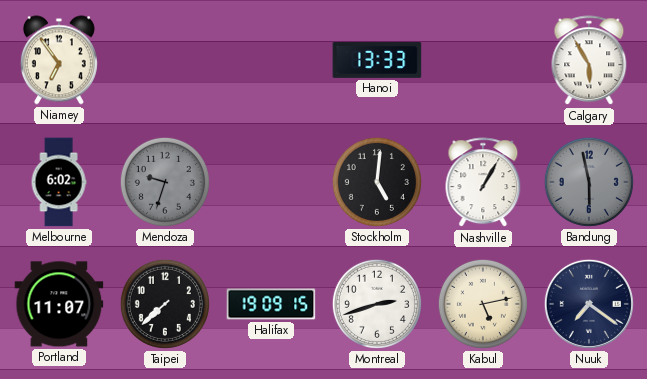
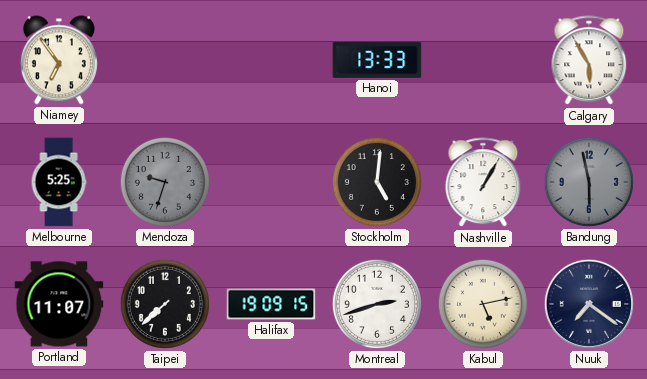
Melbourne: 6:02 -> 5:25 (59, 182)
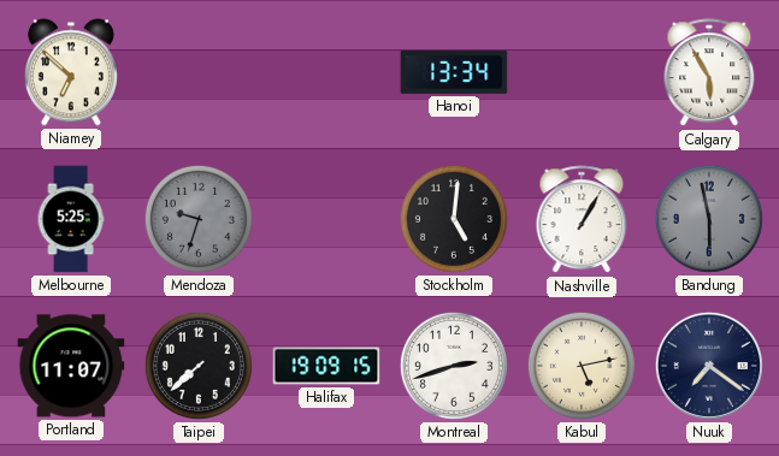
Niamey: 6:54 -> 6:52 (71, 72)
Hanoi: 13:33 -> 13:34 (454, 72)
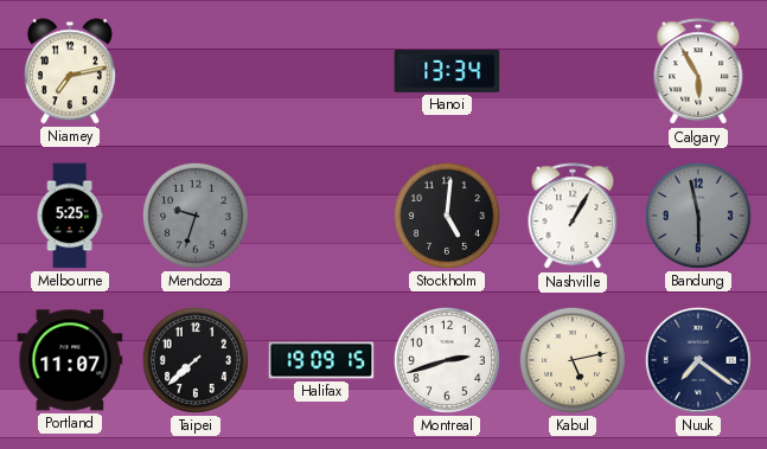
Niamey: 6:52 -> 7:13 (70, 71)
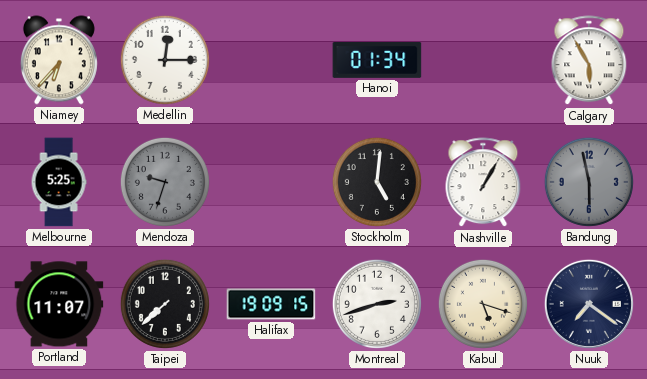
Niamey: 7:13 -> 6:37 (59, 60)
Medellin: none -> 12:15 (165, 60)
Hanoi: 13:34 -> 01:34 (377, 60)
Kabul: 5:13 -> 5:18 (483, 304)
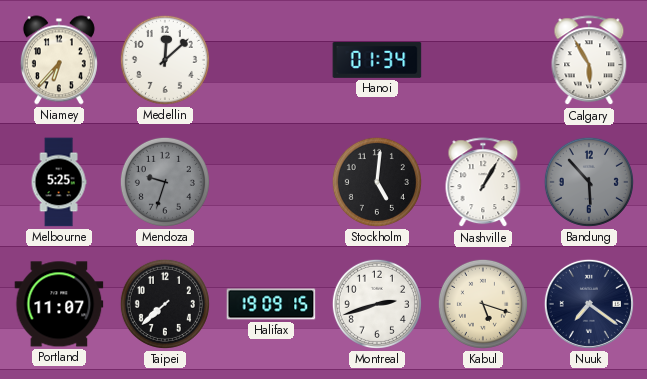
Medellin: 12:15 -> 12:08 (165, 60)
Bandung: 5:58 -> 5:53 (589, 182)
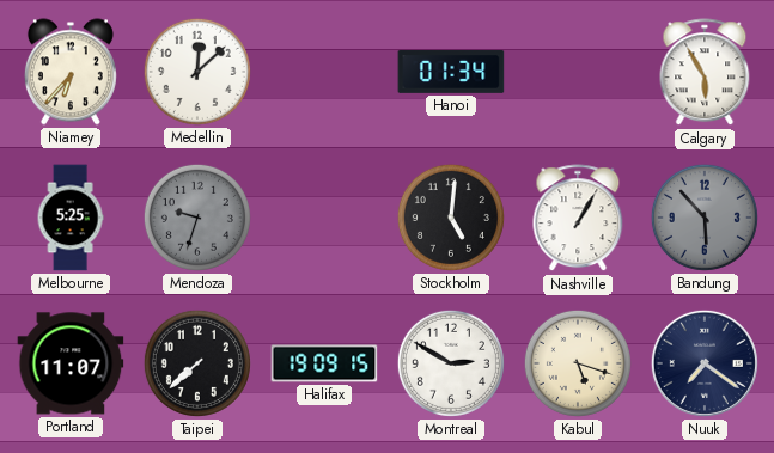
Montreal: 2:42 -> 2:50 (451, 363)
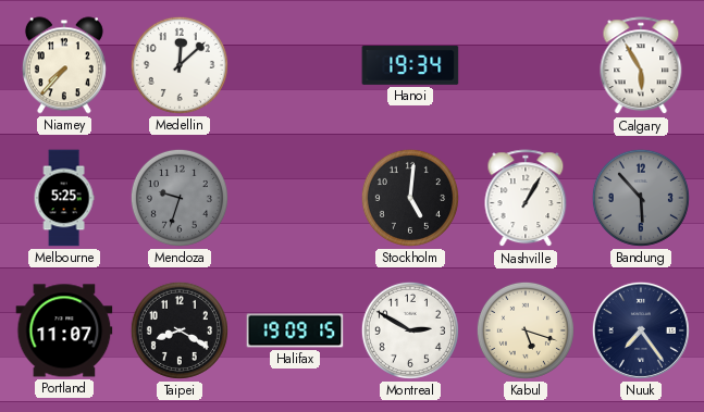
Niamey: 6:37 -> 7:37 (64, 65)
Hanoi: 01:34 -> 19:34 (410, 65)
Taipei: 7:38 -> 8:20 (180, 330)
Nuuk: 7:21 -> 7:24 (641, 330)
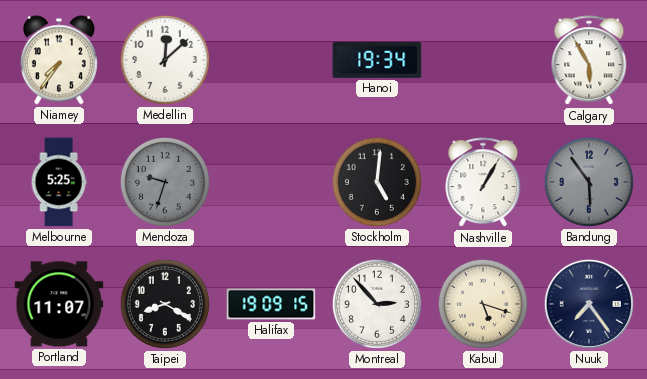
Niamey: 7:37 -> 7:36 (59, 60)
Bandung: 5:53 -> 5:54 (589, 182)
Montreal: 2:50 -> 2:53 (377, 304)
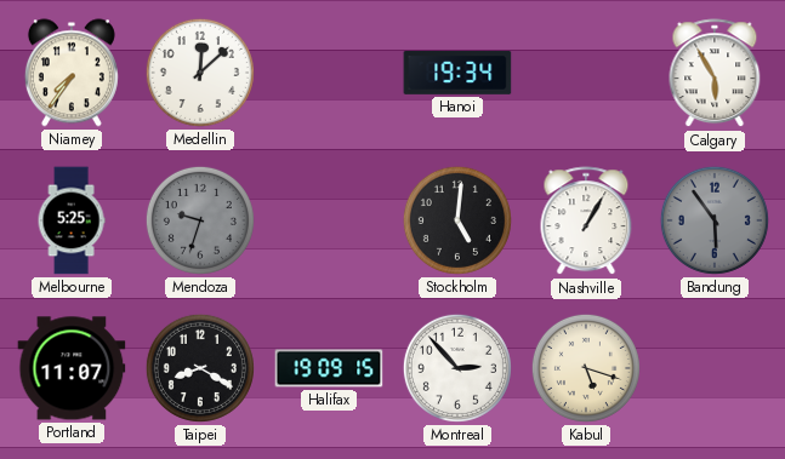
Nuuk: 7:24 -> none (589, 304)
